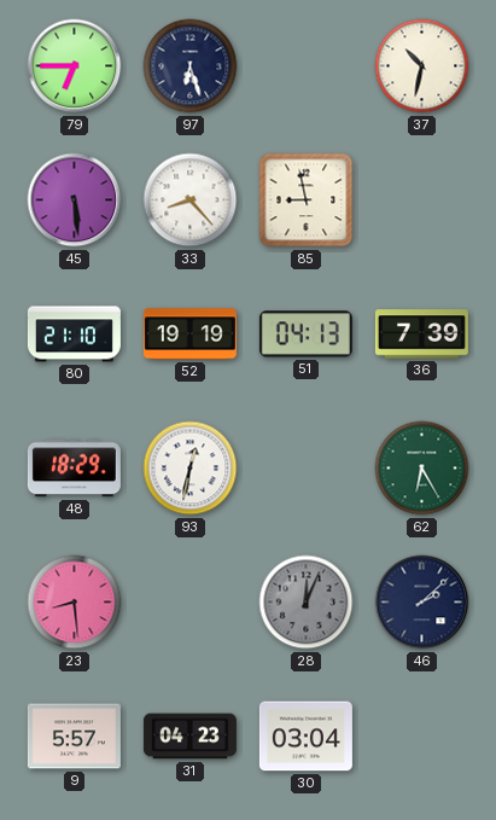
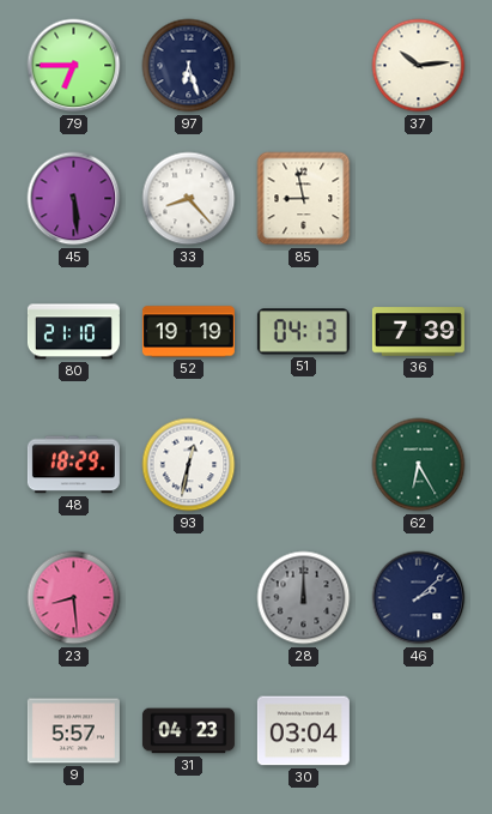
37: 10:32 -> 10:14 (419, 66)
28: 12:04 -> 12:00 (304, 598)
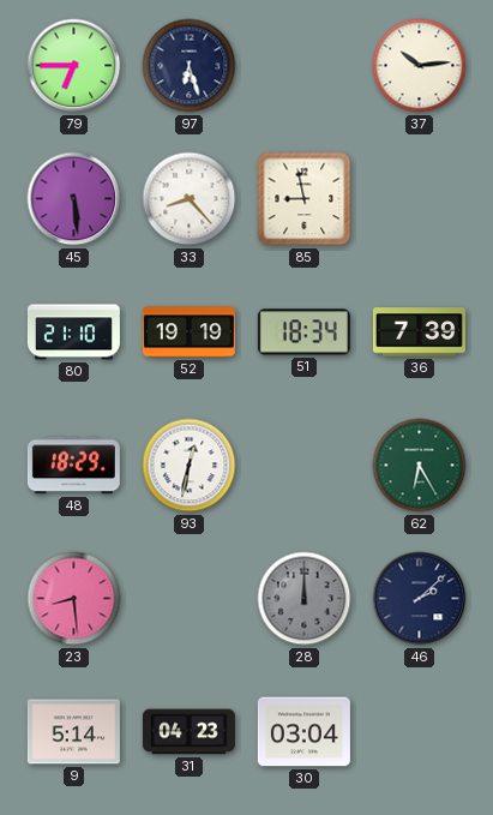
51: 04:13 -> 18:34 (303, 332)
9: 5:57 -> 5:14 (73, 732)
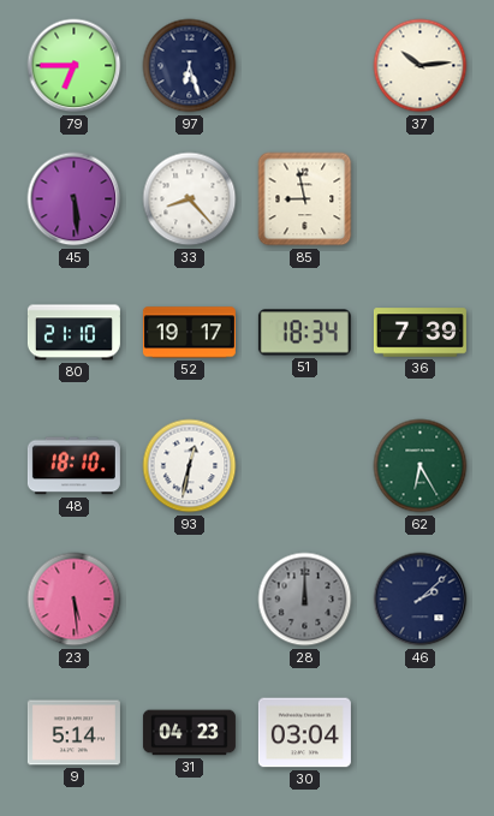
52: 19:19 -> 19:17 (189, 333)
48: 18:29 -> 18:10 (73, 466)
23: 8:29 -> 5:29 (75, 600)
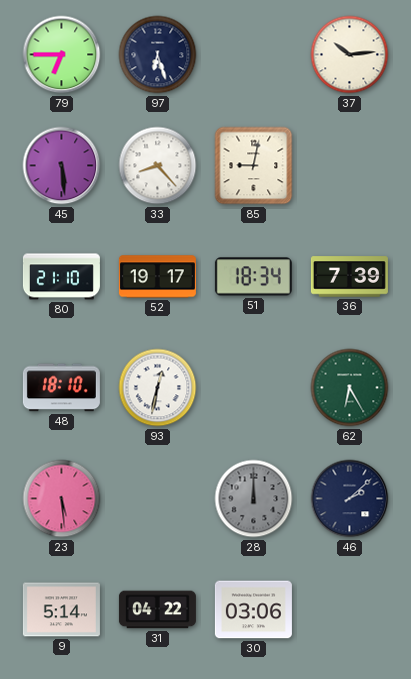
85: 8:58 -> 9:02 (254, 166)
31: 04:23 -> 04:22 (157, 610)
30: 03:04 -> 03:06 (253, 610)
